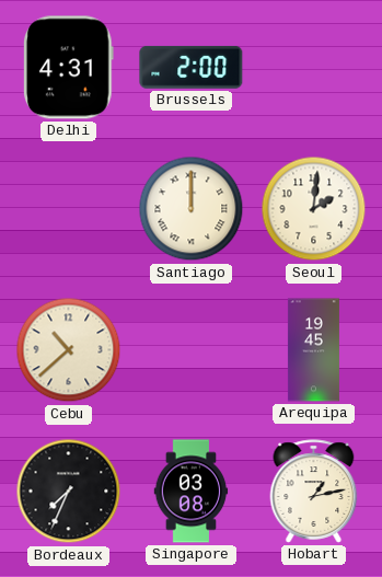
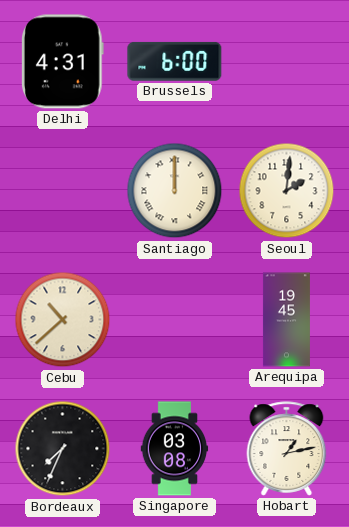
Brussels: 2:00 -> 6:00 (175, 61)
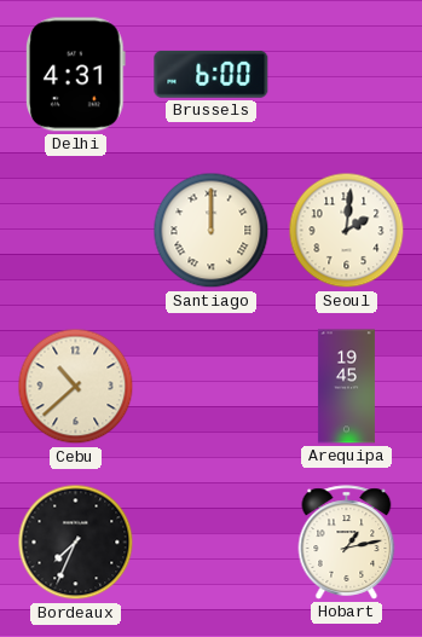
Singapore: 03:08 -> none (175, 449)
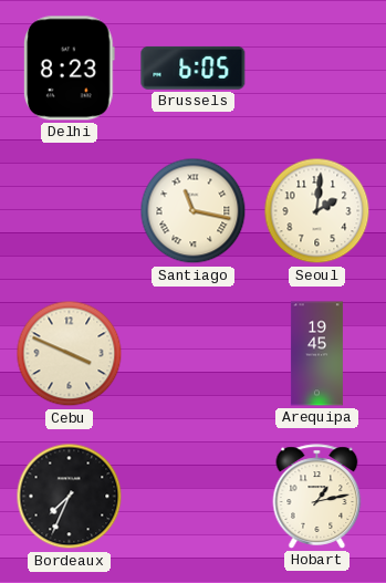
Delhi: 4:31 -> 8:23 (69, 69)
Brussels: 6:00 -> 6:05 (194, 67)
Santiago: 12:00 -> 11:17 (194, 211)
Cebu: 10:38 -> 3:49 (70, 354)
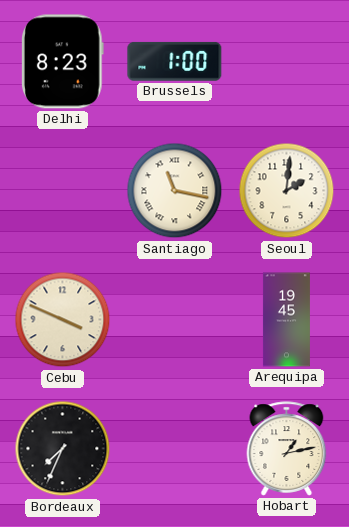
Brussels: 6:05 -> 1:00 (175, 61)
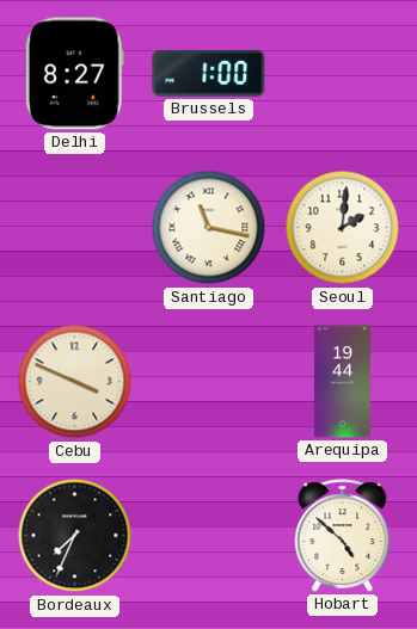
Delhi: 8:23 -> 8:27 (74, 74)
Arequipa: 19:45 -> 19:44 (342, 382)
Hobart: 1:13 -> 4:52 (343, 536)
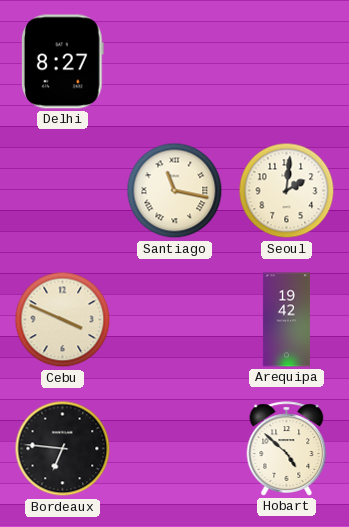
Brussels: 1:00 -> none (209, 73)
Arequipa: 19:44 -> 19:42 (286, 320)
Bordeaux: 7:34 -> 6:46 (63, 449)
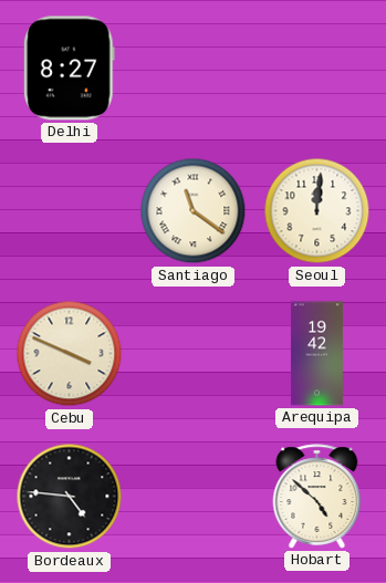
Santiago: 11:17 -> 11:21 (194, 211)
Seoul: 2:01 -> 12:01 (317, 211)
Bordeaux: 6:46 -> 4:46 (70, 497)
